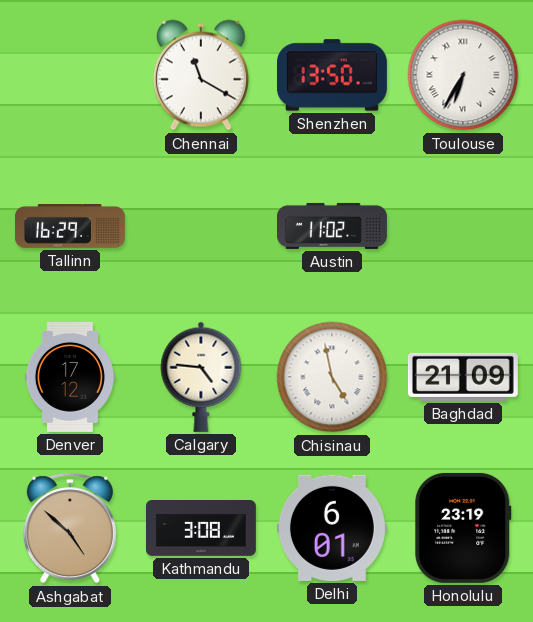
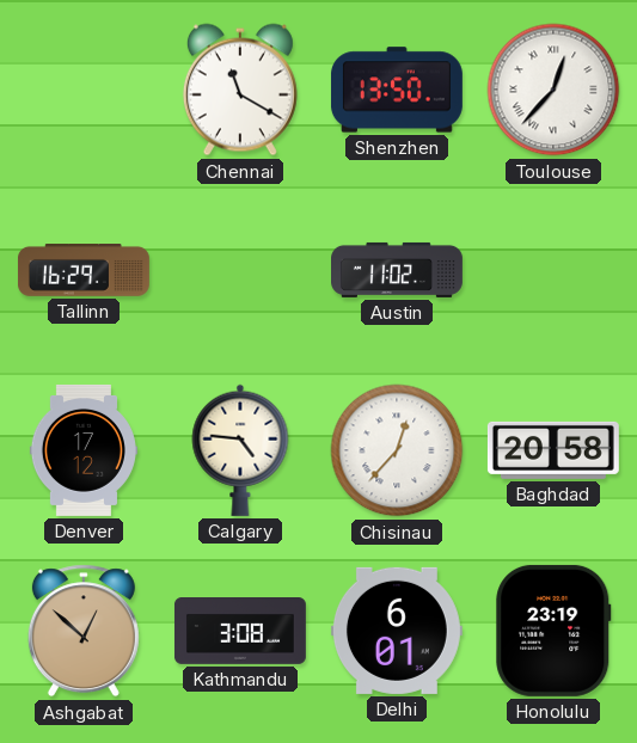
Toulouse: 6:35 -> 12:37 (553, 90)
Chisinau: 4:58 -> 12:37 (397, 450)
Baghdad: 21:09 -> 20:58 (553, 450)
Ashgabat: 4:52 -> 12:52 (84, 631)
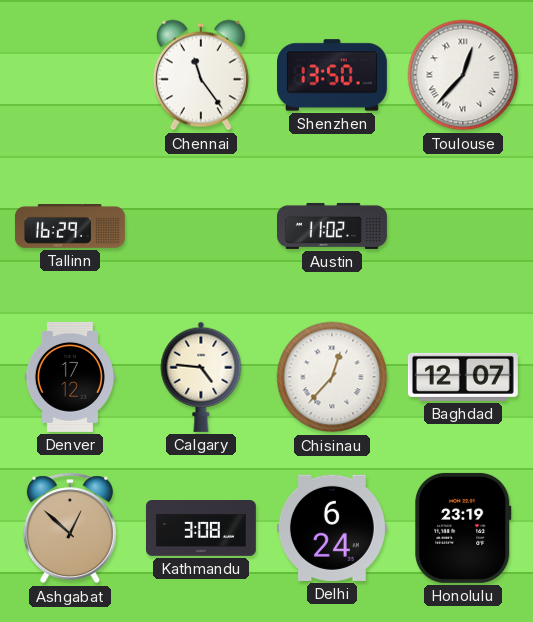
Chennai: 11:20 -> 11:24 (201, 75)
Baghdad: 20:58 -> 12:07 (463, 377)
Delhi: 6:01 -> 6:24 (332, 528)
